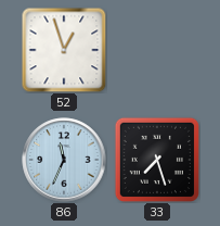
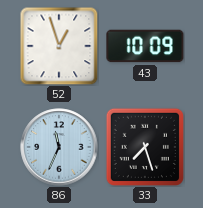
43: none -> 10:09 (145, 46)
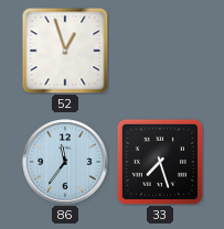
43: 10:09 -> none (145, 46)
86: 11:34 -> 11:36 (65, 162)
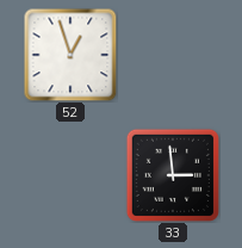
86: 11:36 -> none (65, 162)
33: 7:27 -> 2:59 (173, 175)
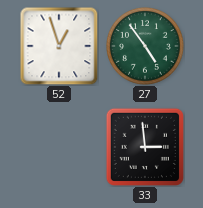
27: none -> 4:54 (146, 47)
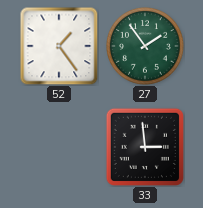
52: 12:57 -> 1:24 (59, 46)
27: 4:54 -> 1:54 (146, 47)
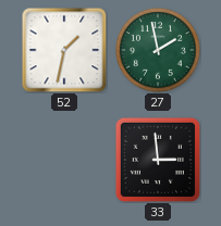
52: 1:24 -> 1:32 (64, 50)
27: 1:54 -> 1:58 (159, 51)
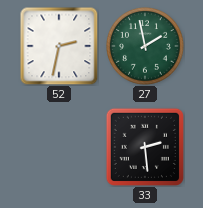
52: 1:32 -> 2:32 (59, 46)
33: 2:59 -> 2:29 (145, 147)
